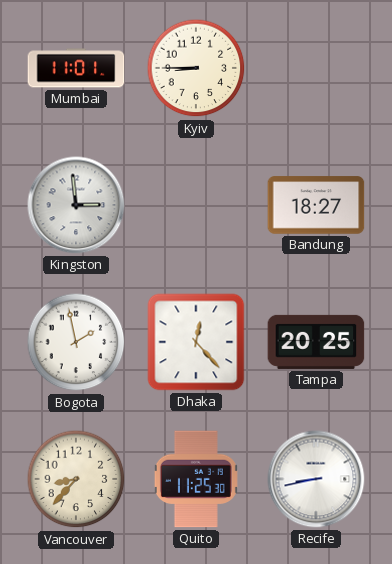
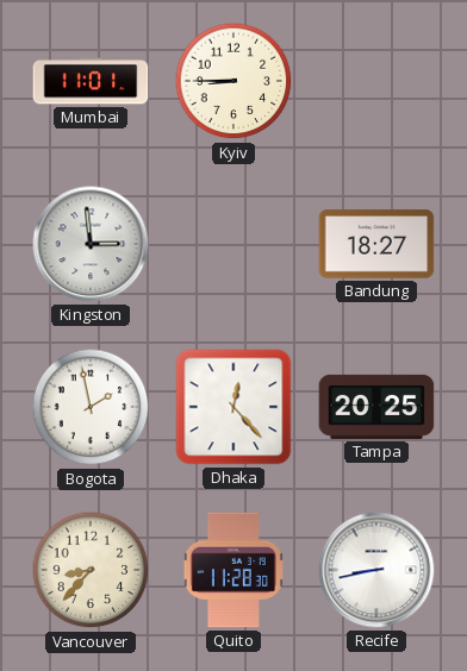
Quito: 11:25 -> 11:28 (233, 570)
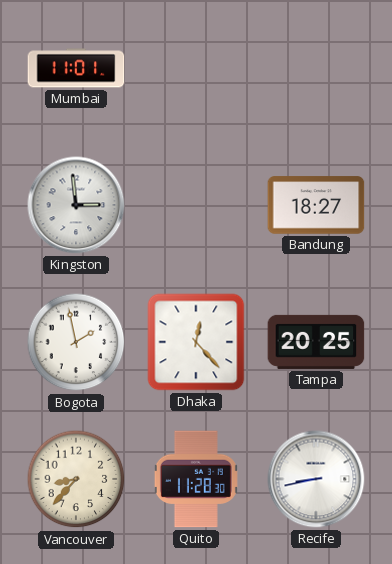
Kyiv: 8:45 -> none (233, 81)
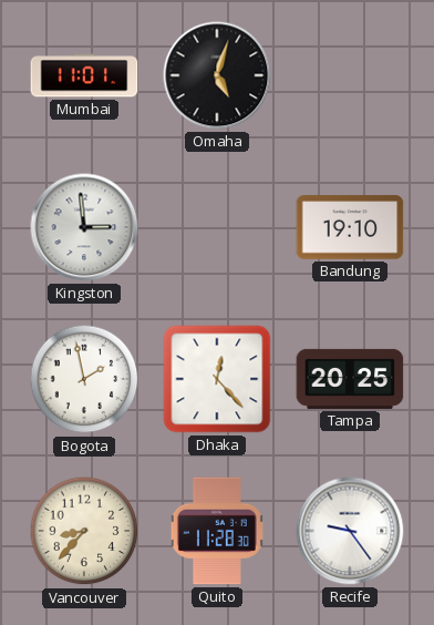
Omaha: none -> 5:03 (217, 75)
Bandung: 18:27 -> 19:10 (350, 227)
Recife: 8:43 -> 9:24 (350, 531)
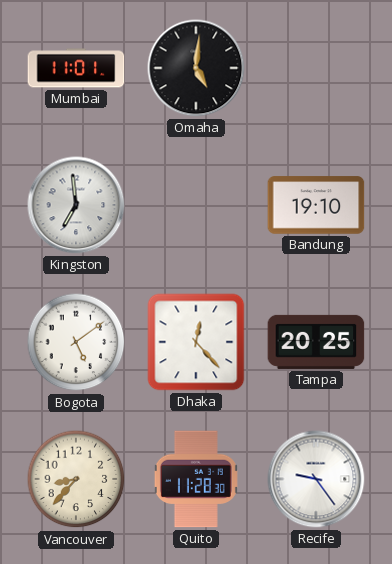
Omaha: 5:03 -> 5:01 (196, 68)
Kingston: 2:59 -> 6:59 (76, 205)
Bogota: 1:58 -> 5:09 (76, 342)
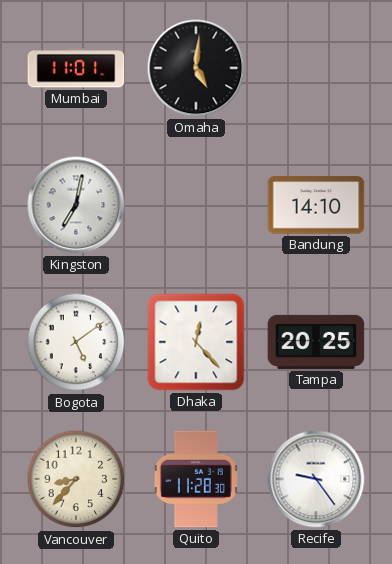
Kingston: 6:59 -> 7:02 (76, 205)
Bandung: 19:10 -> 14:10 (316, 205)
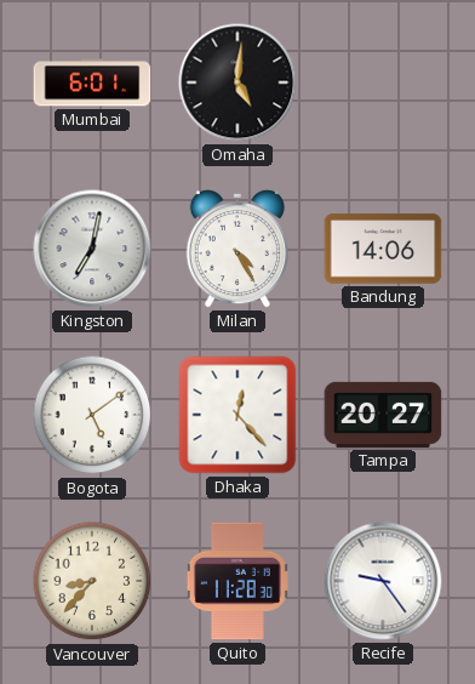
Mumbai: 11:01 -> 6:01 (92, 82)
Milan: none -> 4:25 (236, 249)
Bandung: 14:10 -> 14:06 (383, 249)
Tampa: 20:25 -> 20:27 (383, 415)
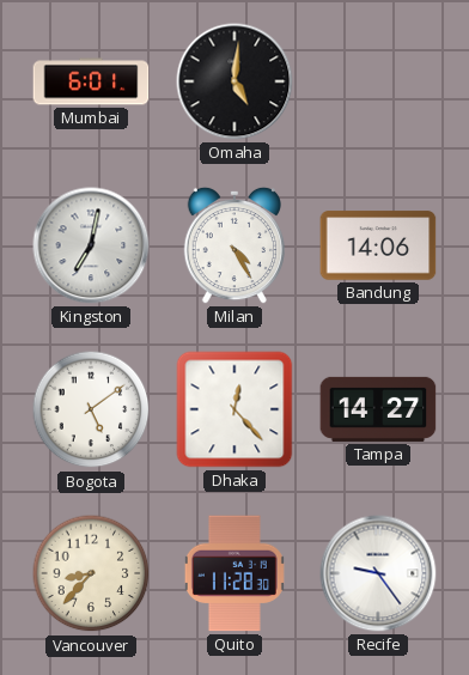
Tampa: 20:27 -> 14:27 (378, 409)
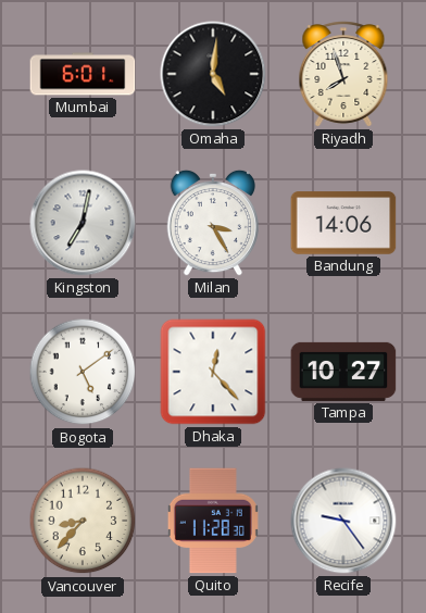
Riyadh: none -> 7:57 (343, 74)
Milan: 4:25 -> 3:25 (212, 223)
Tampa: 14:27 -> 10:27 (343, 372)
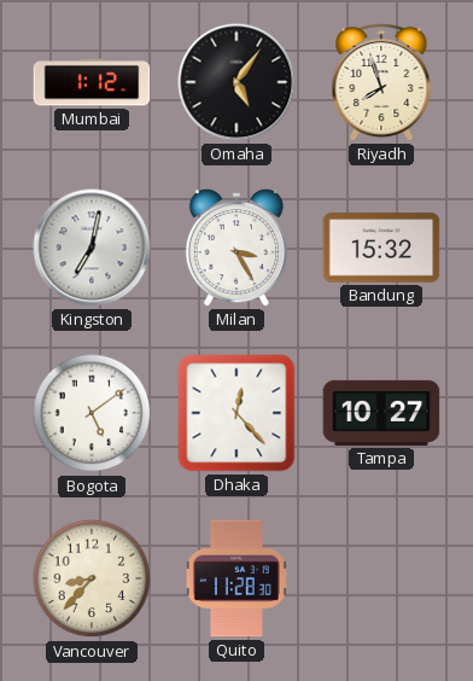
Mumbai: 6:01 -> 1:12 (92, 82)
Omaha: 5:01 -> 5:06 (237, 82)
Bandung: 14:06 -> 15:32 (381, 248)
Recife: 9:24 -> none (343, 521)
